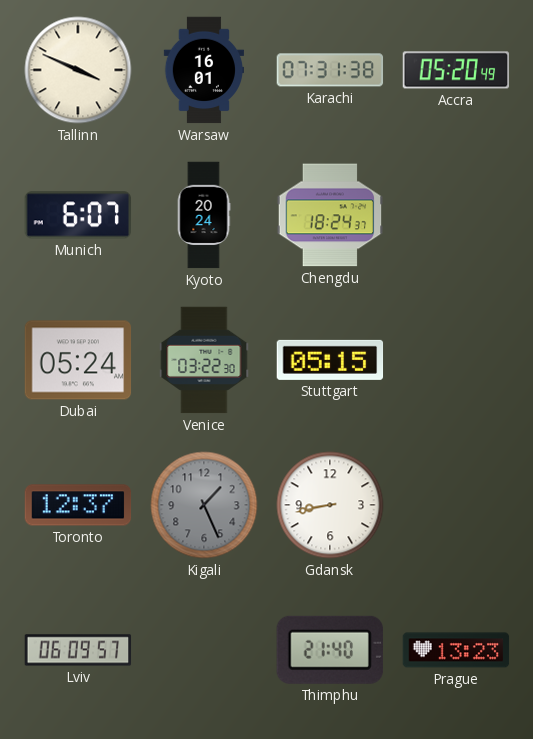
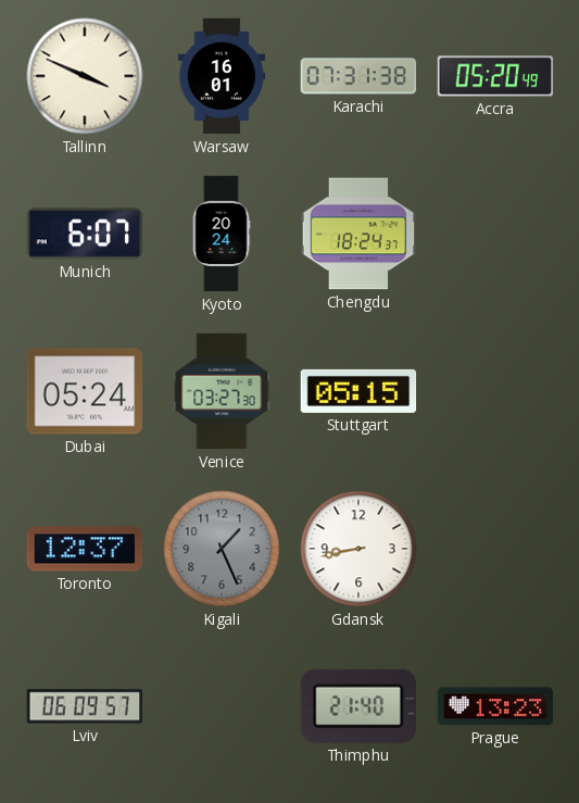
Venice: 03:22 -> 03:27 (222, 391)
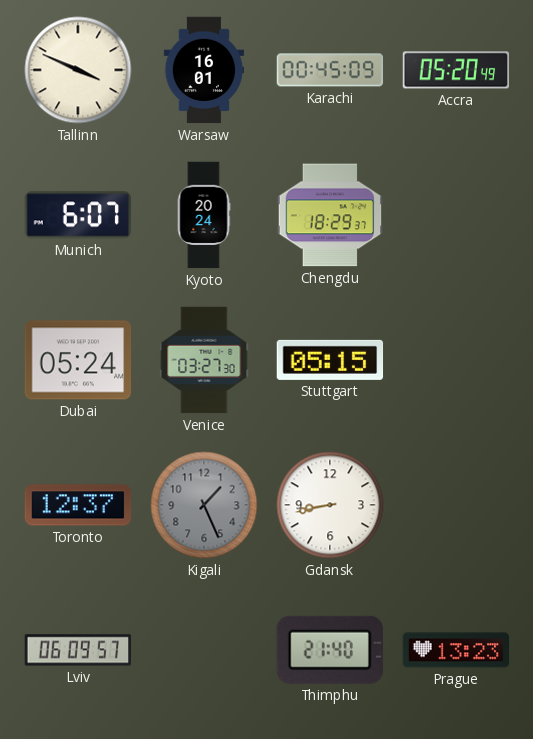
Karachi: 07:31 -> 00:45 (330, 70)
Chengdu: 18:24 -> 18:29 (330, 215)
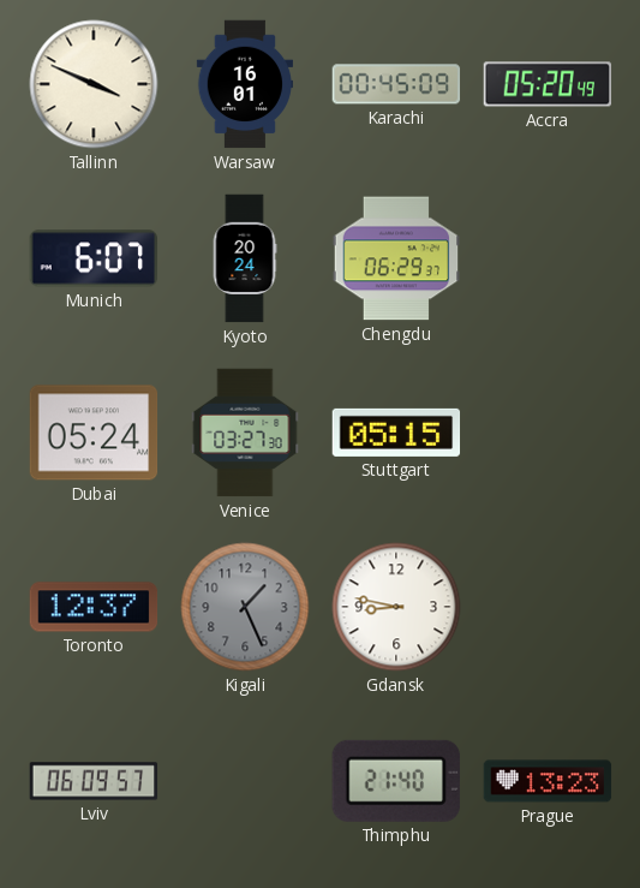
Chengdu: 18:29 -> 06:29 (396, 258)
Gdansk: 8:43 -> 8:47 (396, 607)
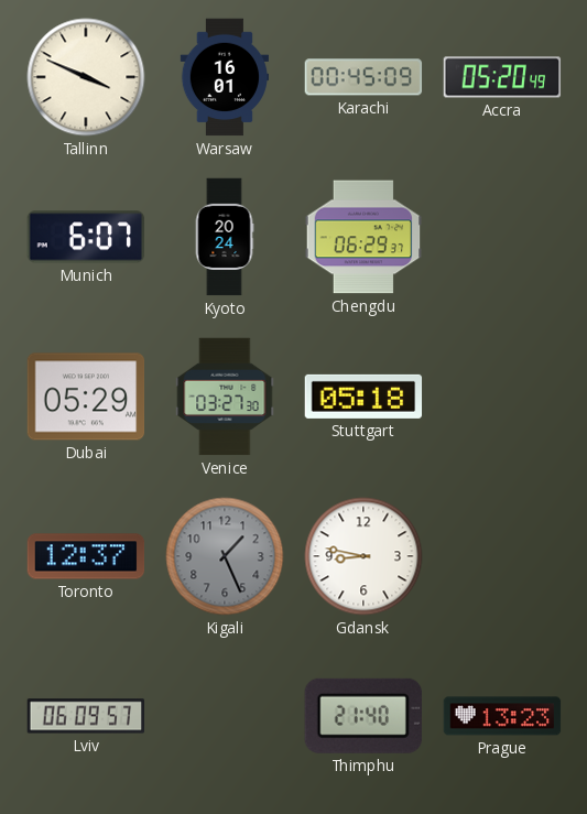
Dubai: 05:24 -> 05:29 (86, 397)
Stuttgart: 05:15 -> 05:18 (363, 397)
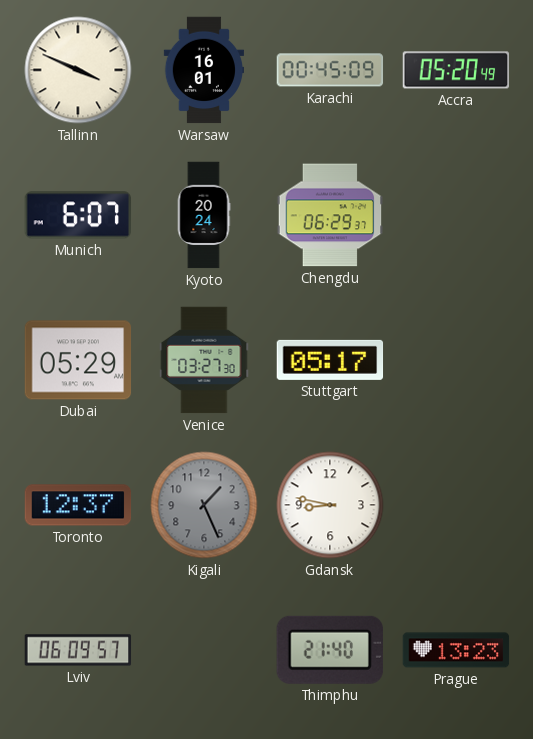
Stuttgart: 05:18 -> 05:17 (330, 360)
